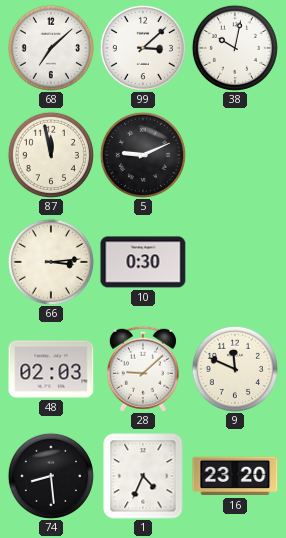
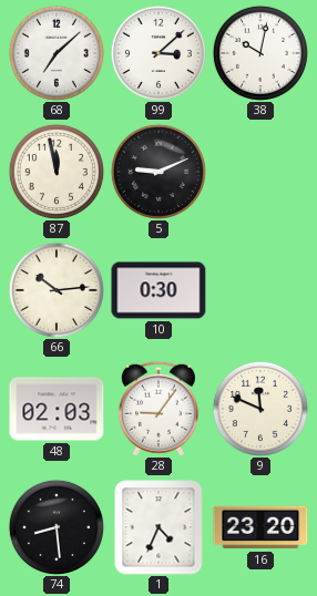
66: 3:14 -> 10:14 (57, 290)
28: 9:08 -> 9:06 (158, 409)
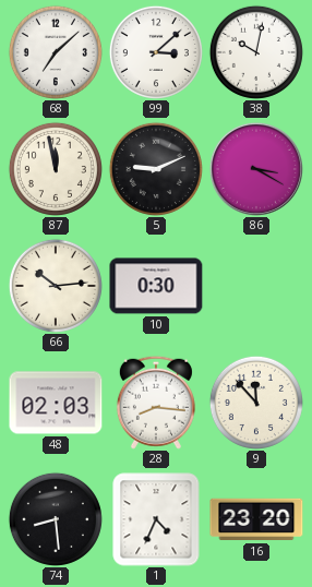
86: none -> 3:20 (256, 169)
28: 9:06 -> 8:16 (156, 403)
9: 11:49 -> 11:53 (256, 403)
